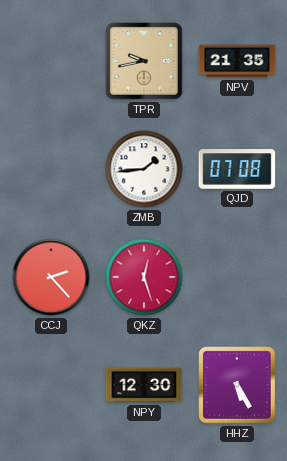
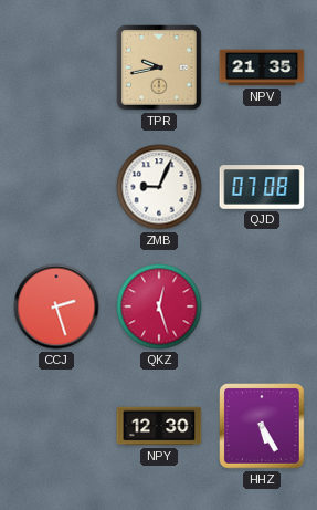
ZMB: 1:44 -> 9:04 (159, 187)
CCJ: 2:23 -> 2:27 (56, 306)
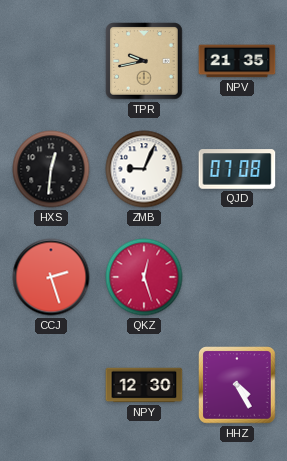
HXS: none -> 12:31 (51, 169)
HHZ: 5:25 -> 4:25 (237, 385)
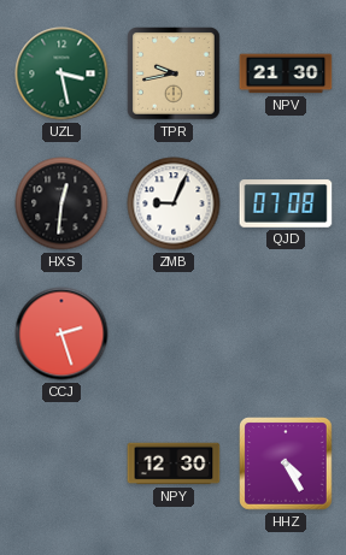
UZL: none -> 3:28 (61, 73)
NPV: 21:35 -> 21:30 (286, 73)
QKZ: 12:27 -> none (144, 277)
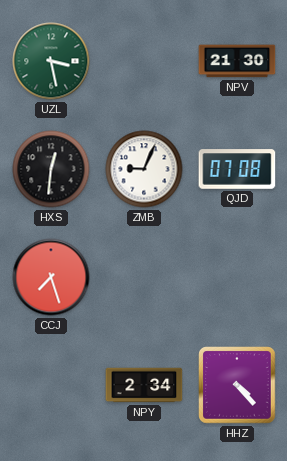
TPR: 9:43 -> none (174, 73)
CCJ: 2:27 -> 7:27 (51, 277)
NPY: 12:30 -> 2:34 (144, 385)
HHZ: 4:25 -> 4:23 (237, 385)
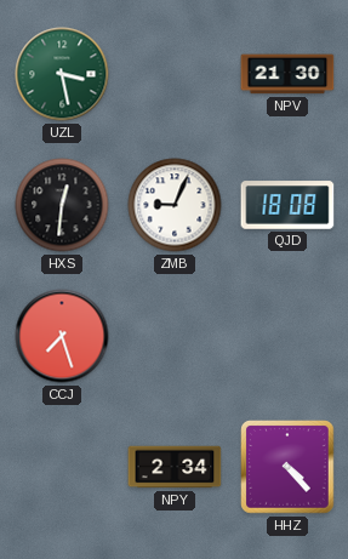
QJD: 07:08 -> 18:08 (287, 205)
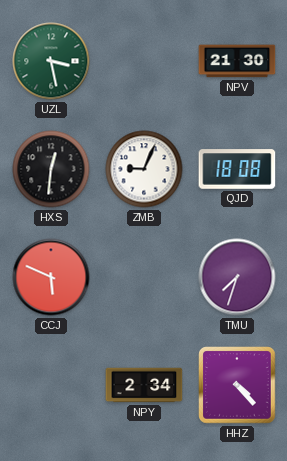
CCJ: 7:27 -> 5:49 (51, 277)
TMU: none -> 7:33 (237, 277)
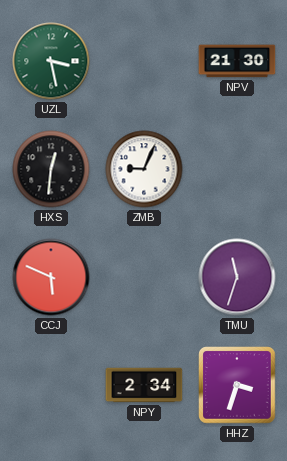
QJD: 18:08 -> none (237, 169)
TMU: 7:33 -> 11:33 (237, 277)
HHZ: 4:23 -> 3:33 (237, 385)
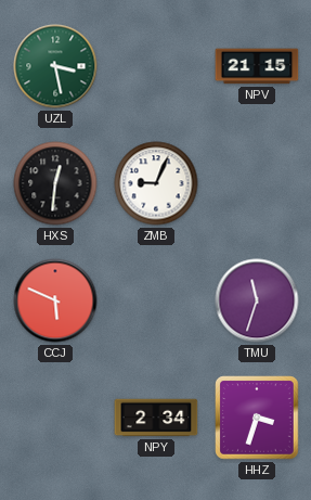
NPV: 21:30 -> 21:15 (257, 66)
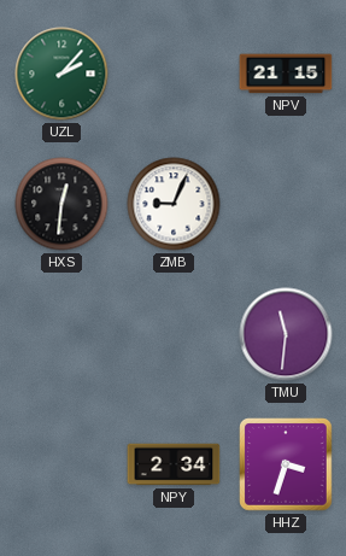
UZL: 3:28 -> 2:07 (61, 74)
CCJ: 5:49 -> none (55, 300)
TMU: 11:33 -> 11:31 (286, 334)
